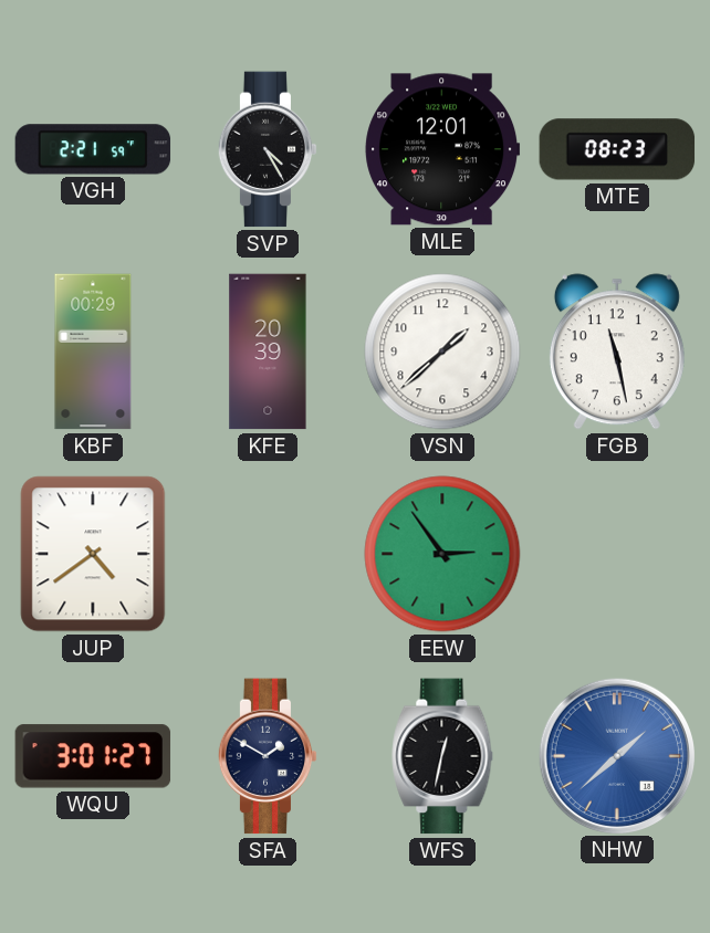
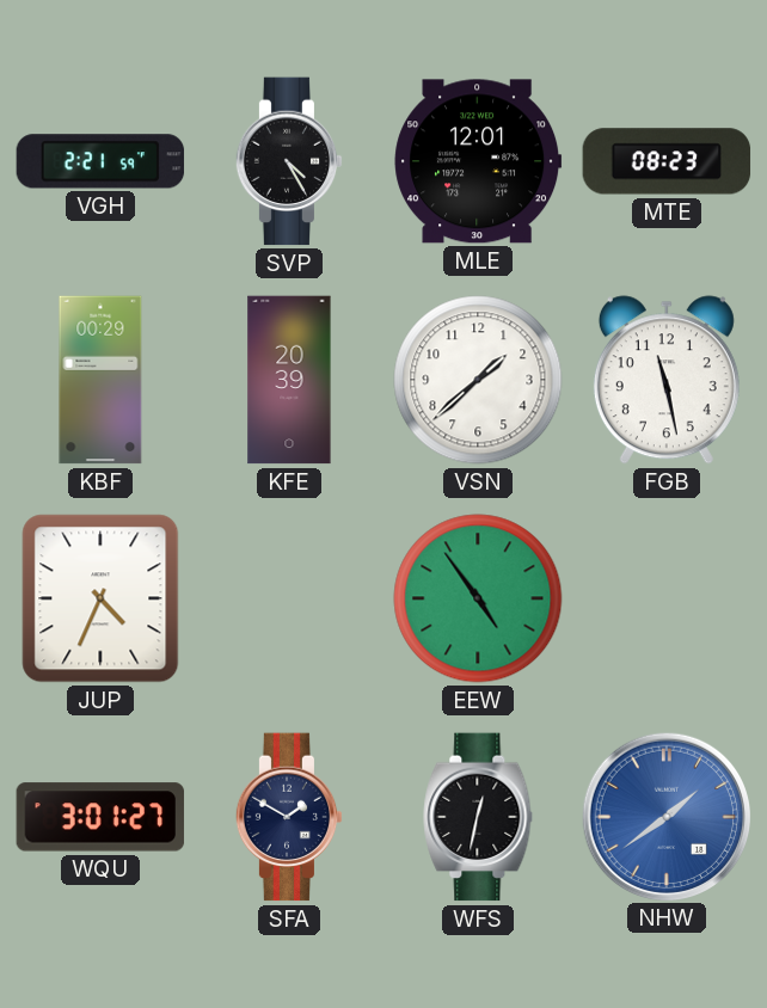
JUP: 4:39 -> 4:34 (100, 598)
EEW: 2:54 -> 4:54 (478, 598)
NHW: 1:38 -> 1:39 (665, 816)
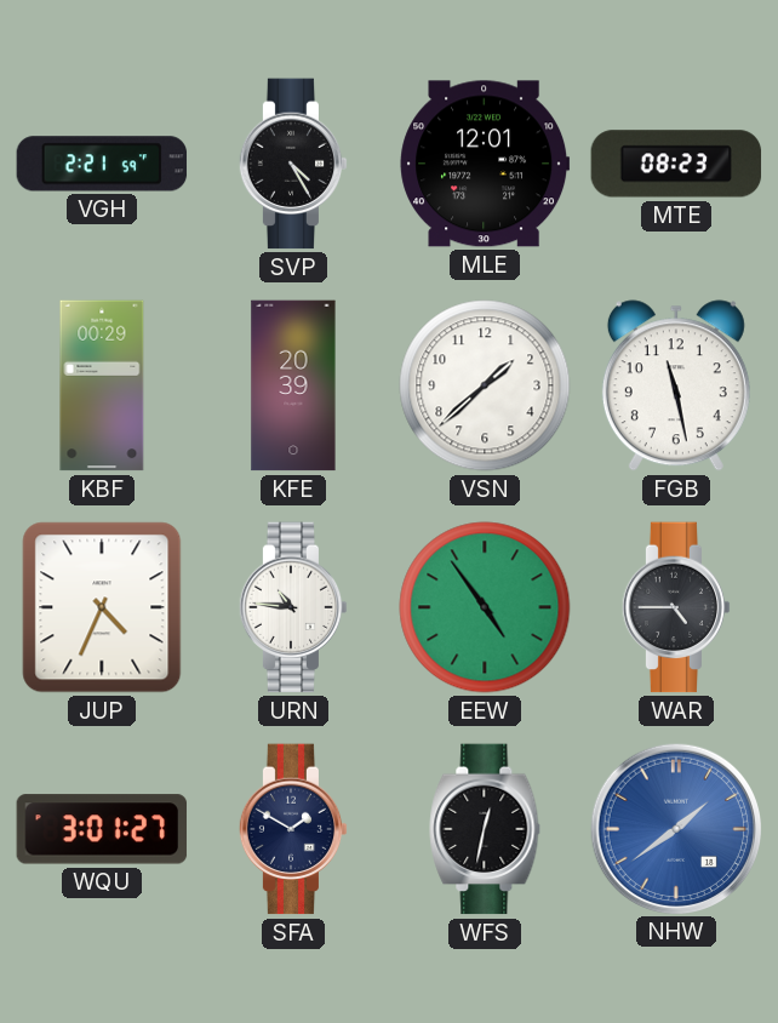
URN: none -> 10:46 (293, 607)
WAR: none -> 4:45 (676, 607)
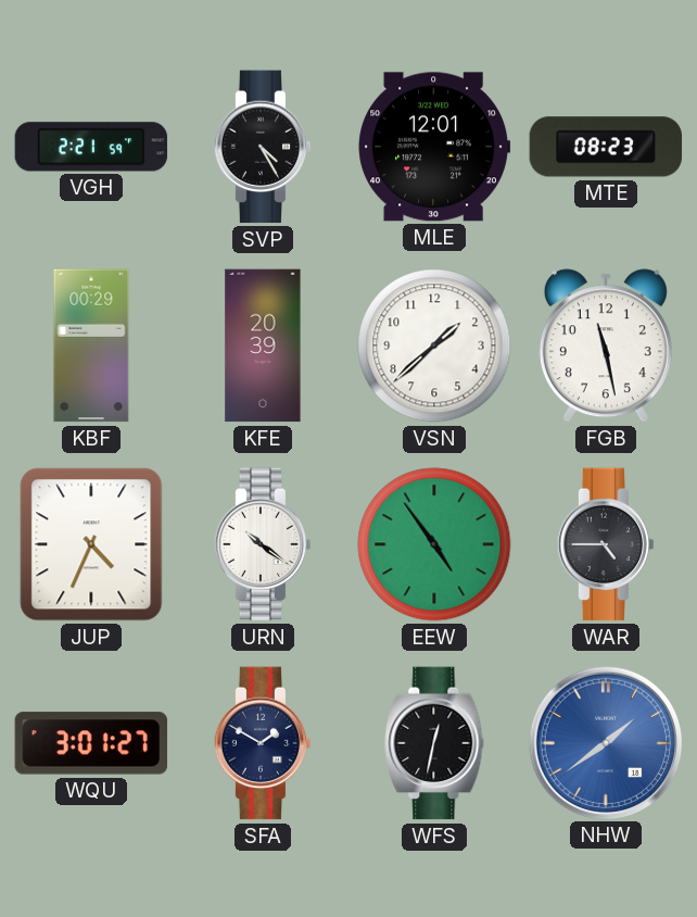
URN: 10:46 -> 10:21 (263, 544)
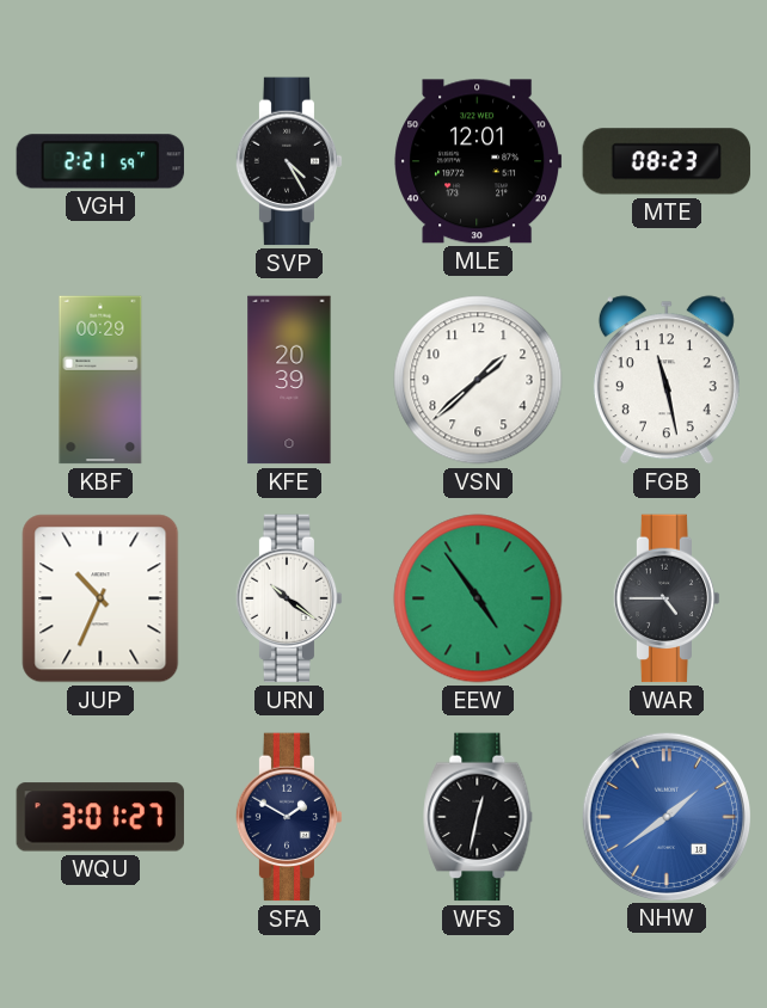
JUP: 4:34 -> 10:34 (100, 598)
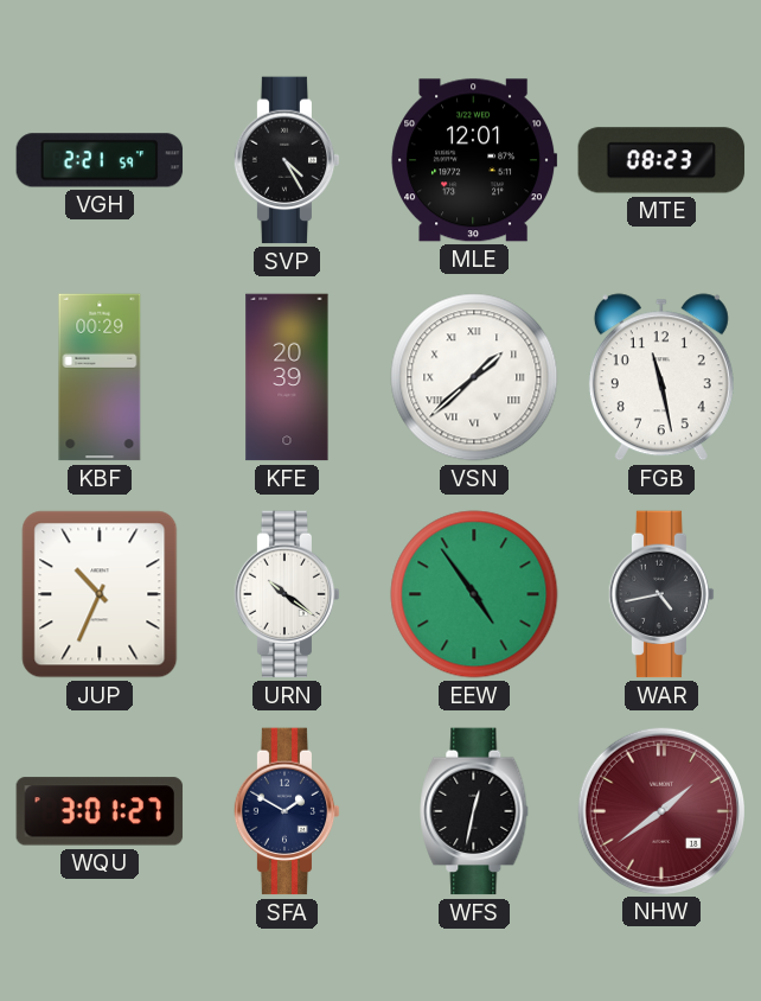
VSN numerals: Arabic -> Roman (474, 377)
WAR: 4:45 -> 4:43 (661, 594)
NHW dial: blue -> burgundy (660, 810)
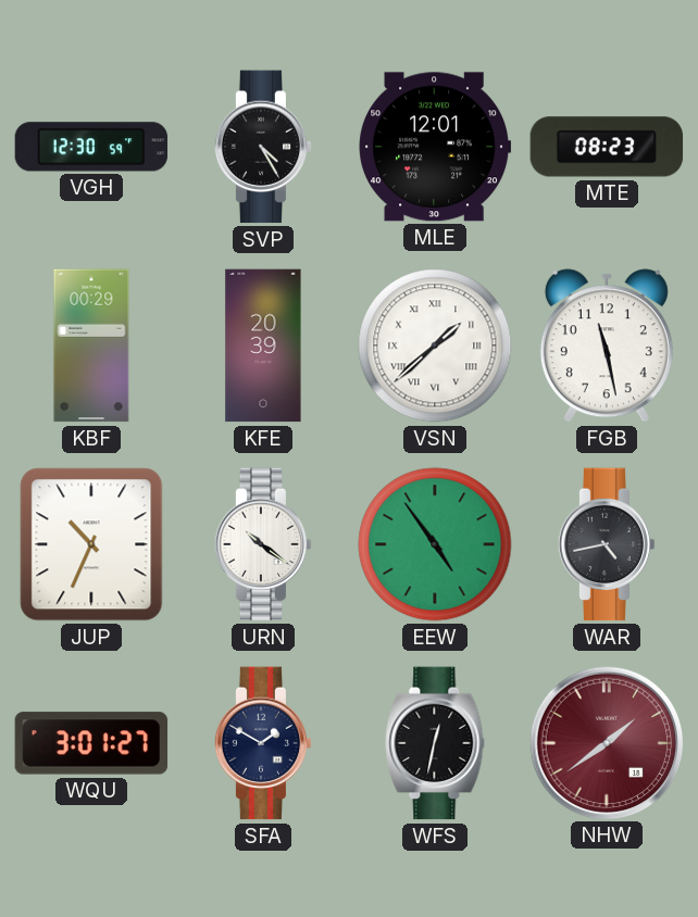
VGH: 2:21 -> 12:30 (91, 147)
